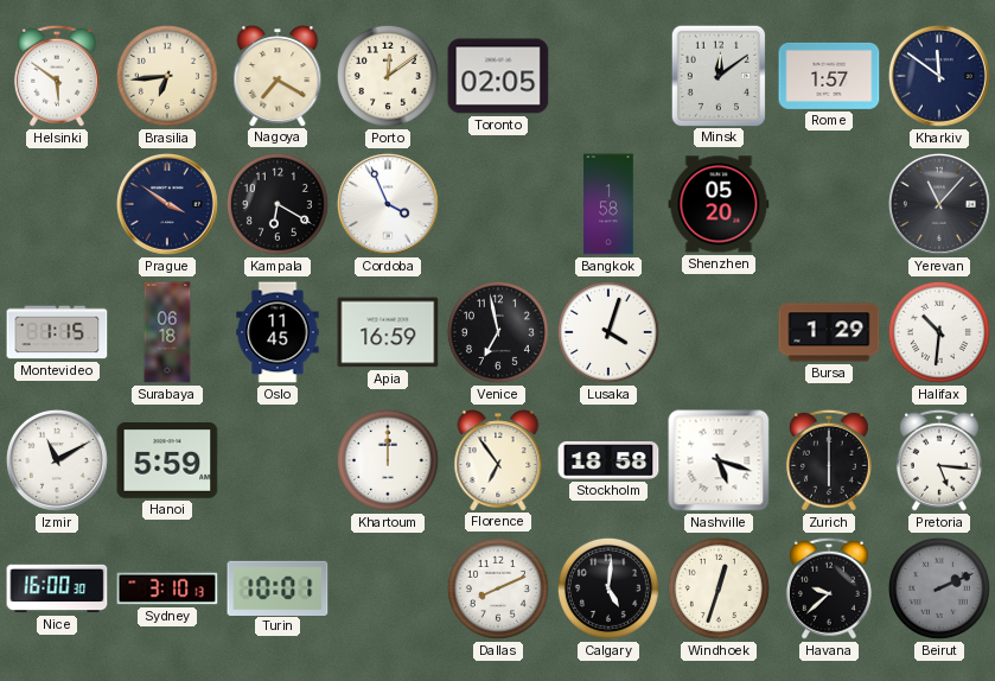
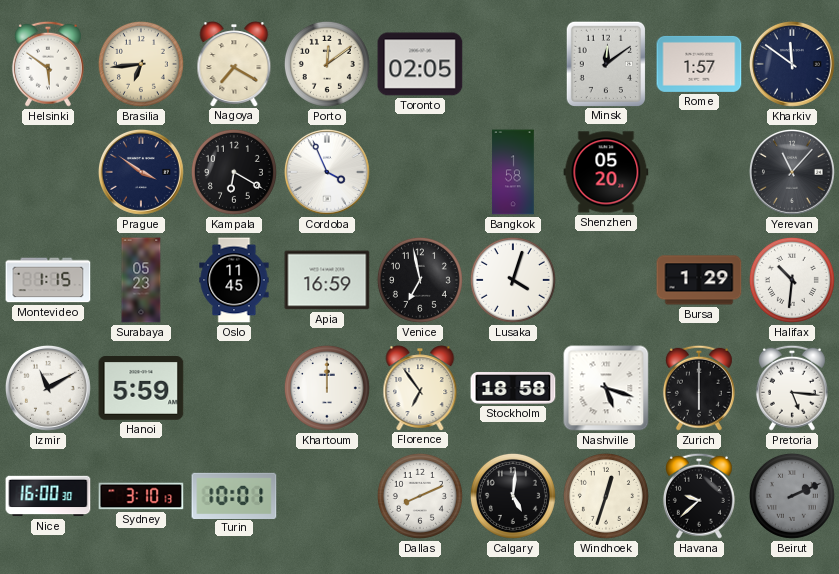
Surabaya: 06:18 -> 05:23 (141, 280)
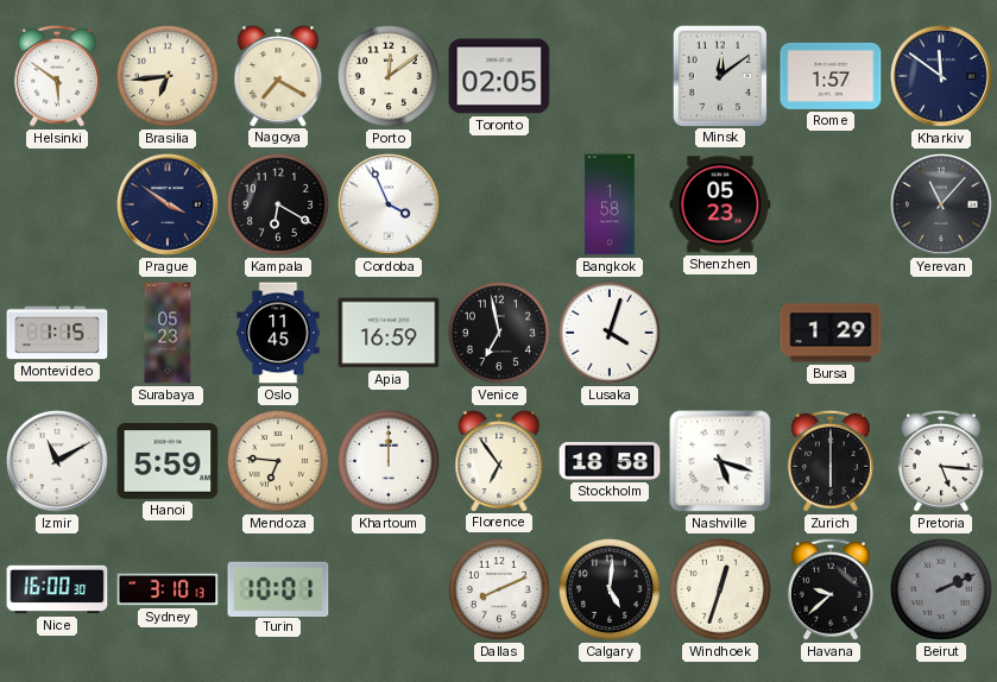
Shenzhen: 05:20 -> 05:23 (720, 204)
Halifax: 10:31 -> none (792, 280)
Mendoza: none -> 6:46 (278, 461)
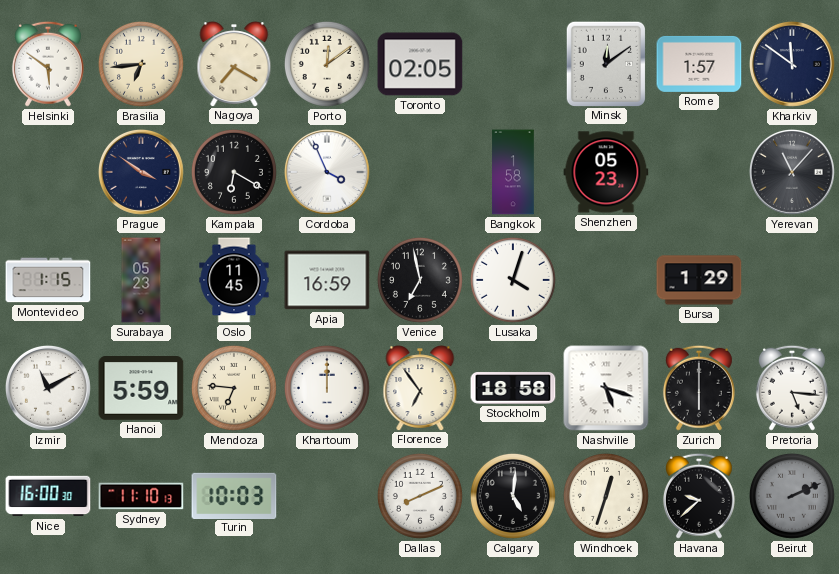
Sydney: 3:10 -> 11:10 (141, 496)
Turin: 10:01 -> 10:03 (234, 495)
